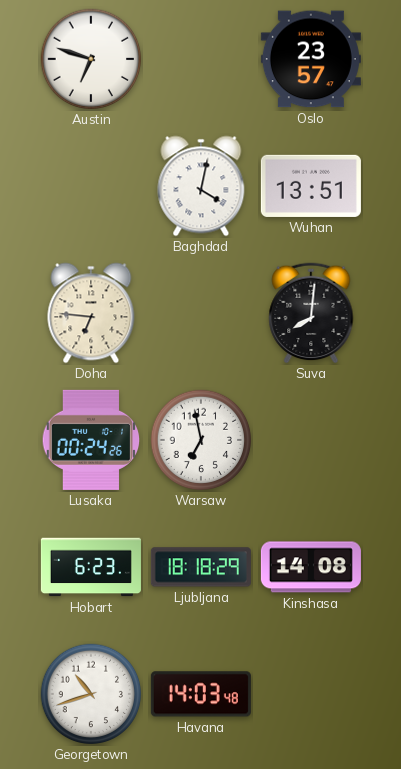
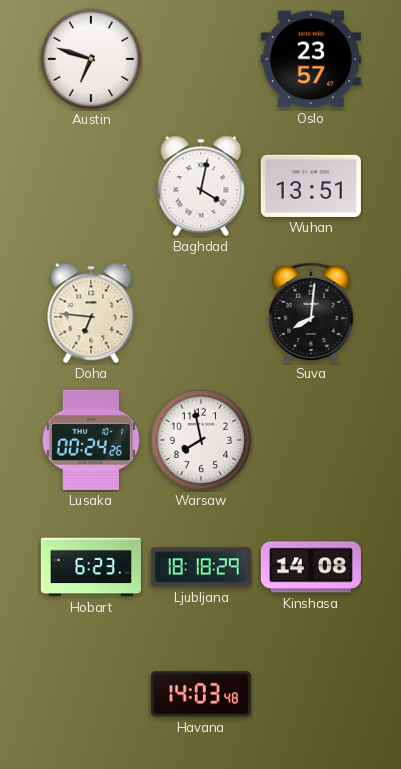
Warsaw: 6:58 -> 7:58 (201, 440)
Georgetown: 10:42 -> none (91, 694)
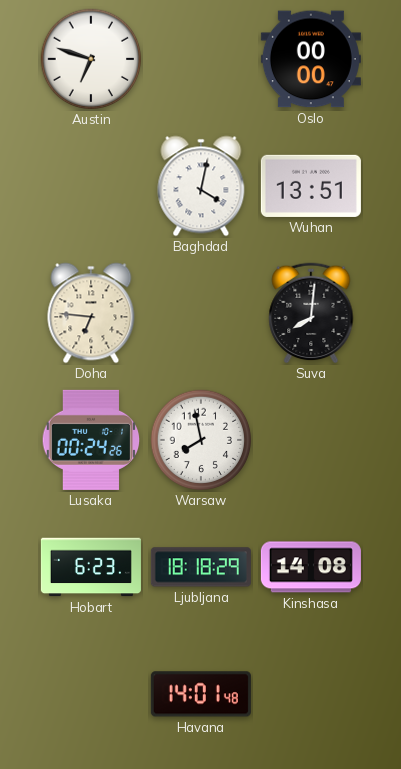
Oslo: 23:57 -> 00:00 (311, 59)
Havana: 14:03 -> 14:01 (201, 694)
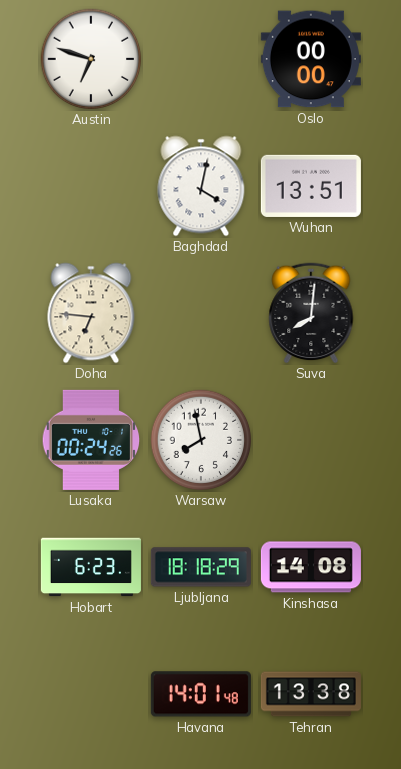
Tehran: none -> 13:38 (311, 694)
